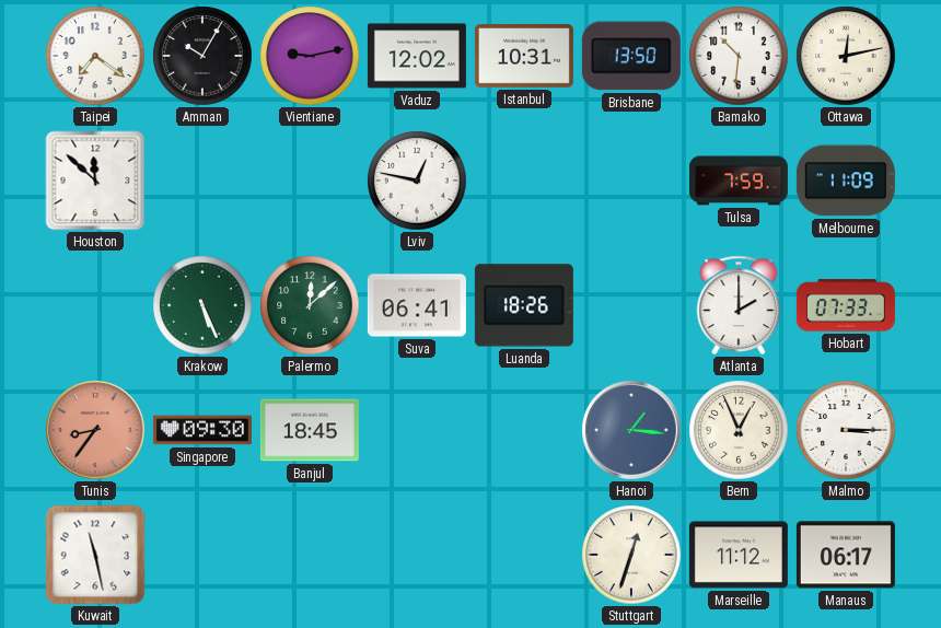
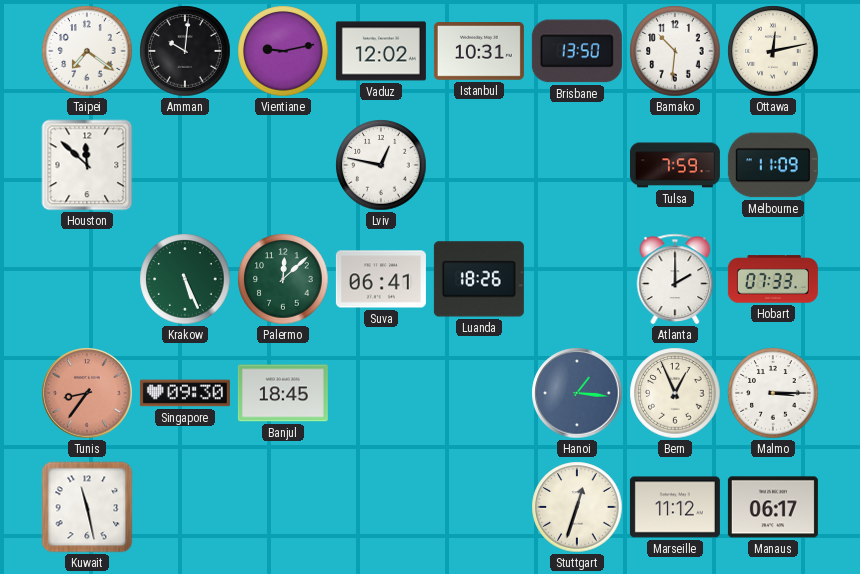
Amman: 10:05 -> 10:01 (185, 51)
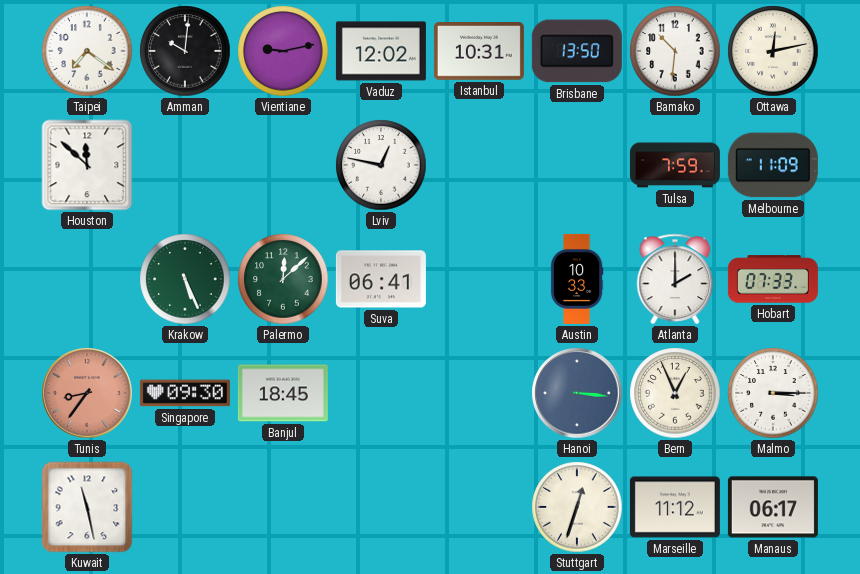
Luanda: 18:26 -> none (479, 279)
Austin: none -> 10:33 (577, 279)
Hanoi: 1:16 -> 3:16 (577, 393)
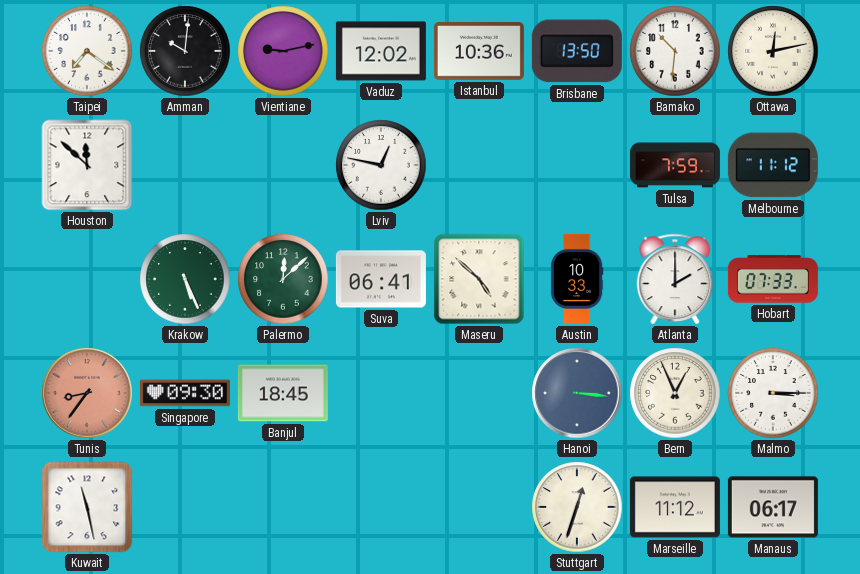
Istanbul: 10:31 -> 10:36 (479, 52)
Melbourne: 11:09 -> 11:12 (773, 165)
Maseru: none -> 4:52 (479, 279)
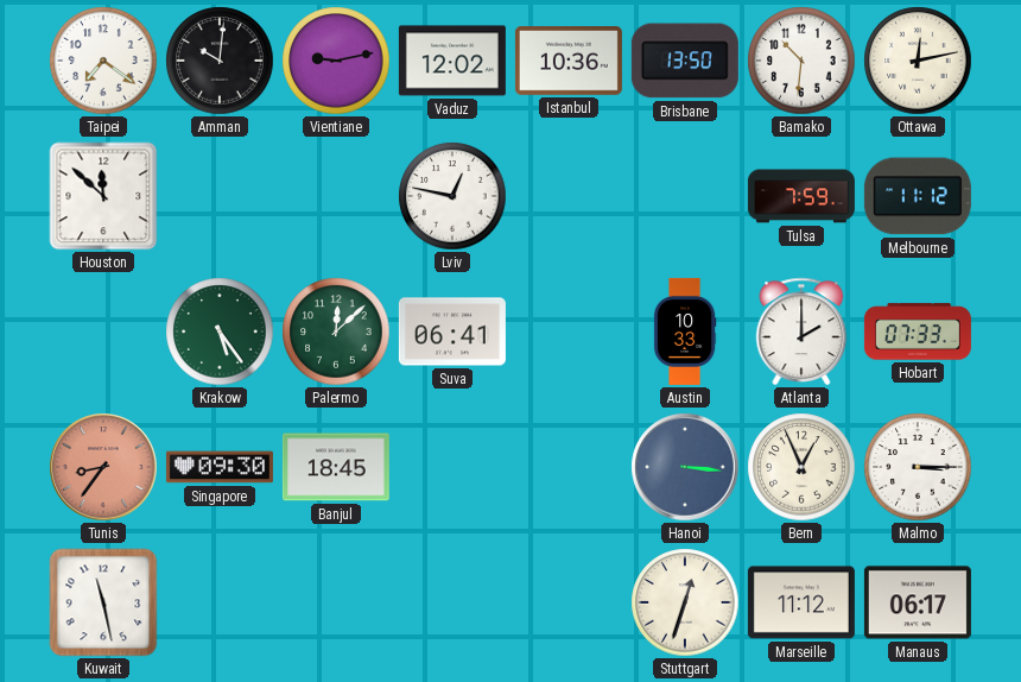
Krakow: 5:26 -> 5:24 (220, 331)
Maseru: 4:52 -> none (479, 279)
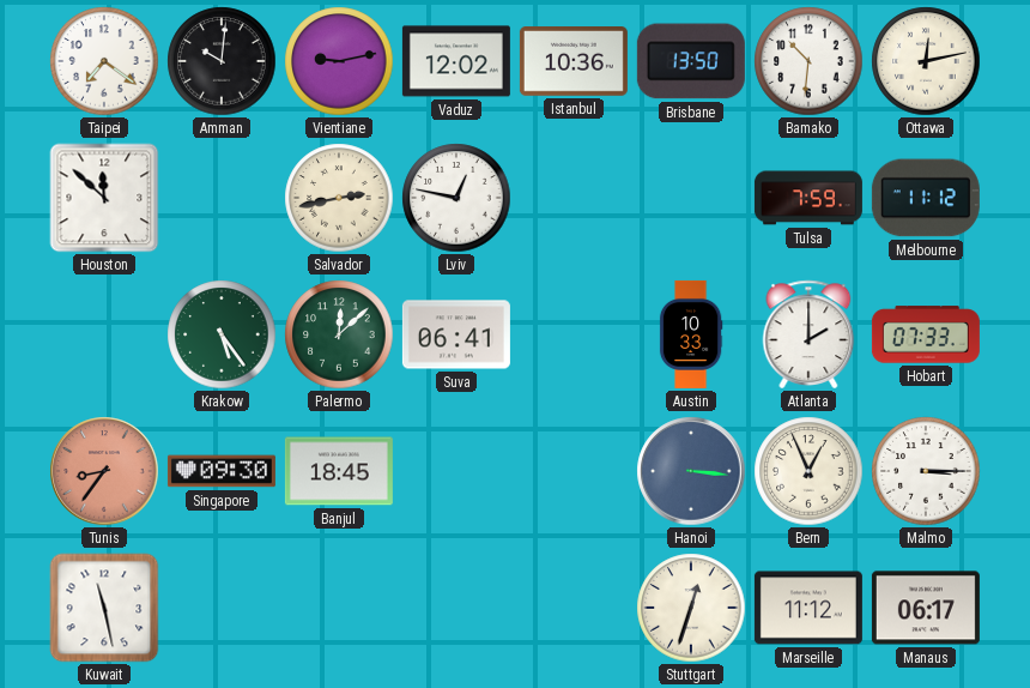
Salvador: none -> 2:43 (339, 198)
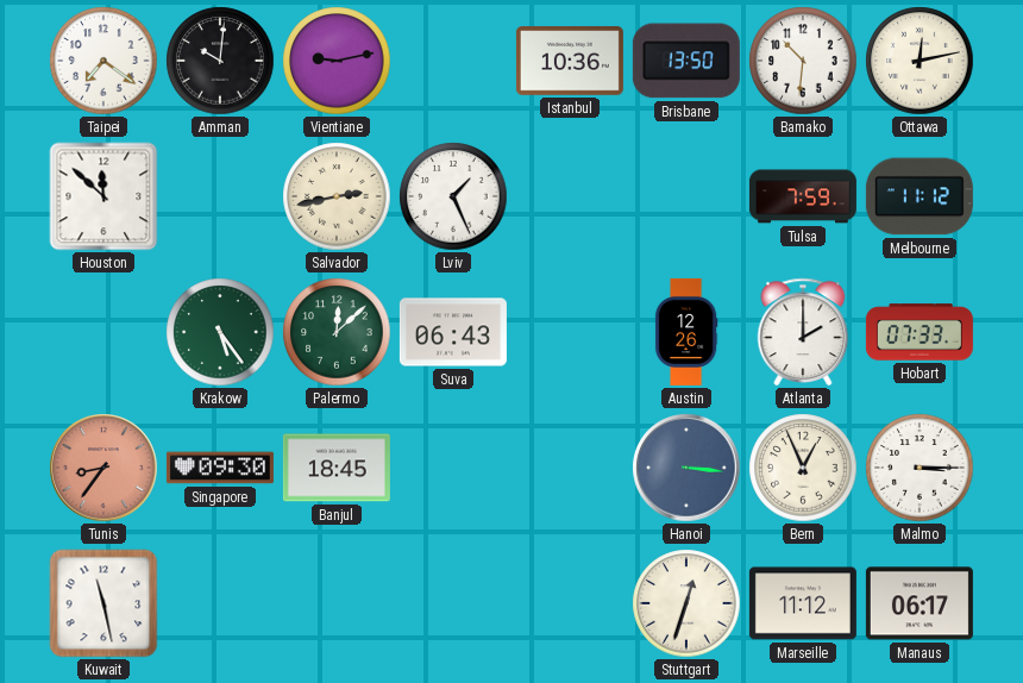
Vaduz: 12:02 -> none (456, 61)
Lviv: 12:47 -> 1:26 (453, 196)
Suva: 06:41 -> 06:43 (453, 332)
Austin: 10:33 -> 12:26 (686, 332)
